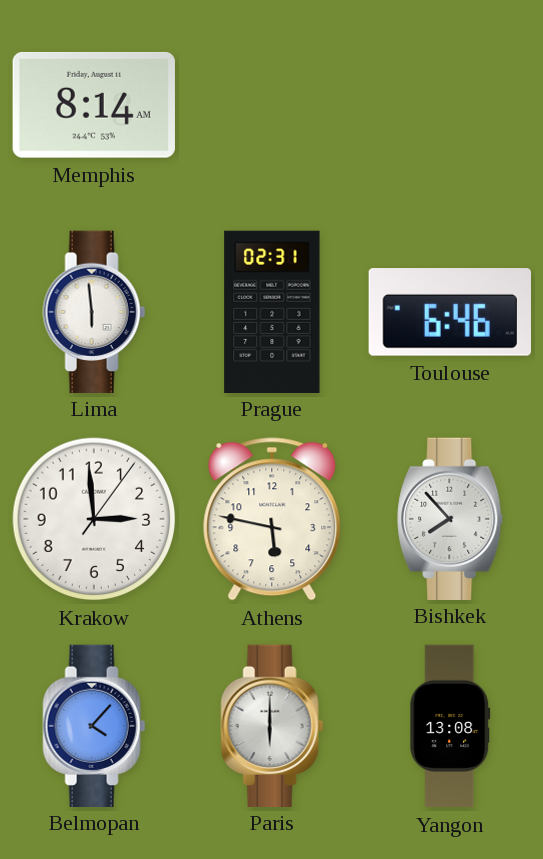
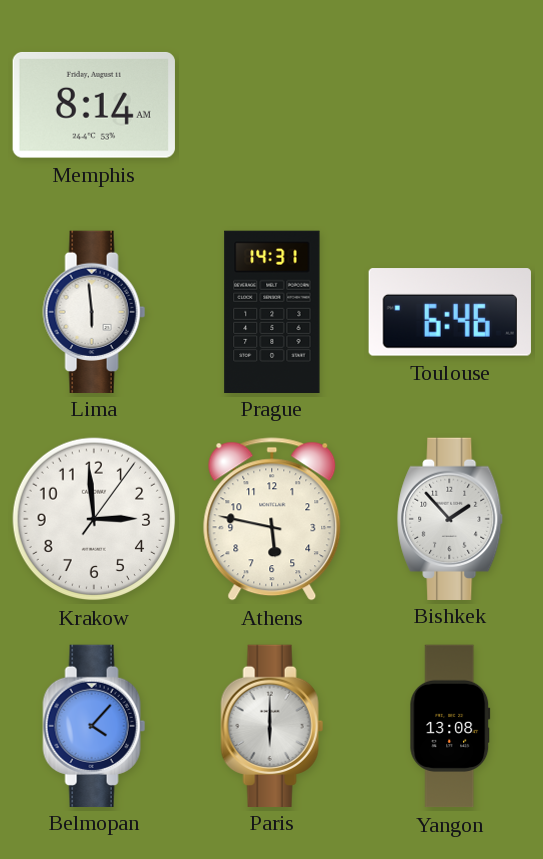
Prague: 02:31 -> 14:31 (272, 311)
Bishkek: 7:53 -> 1:53 (451, 518)
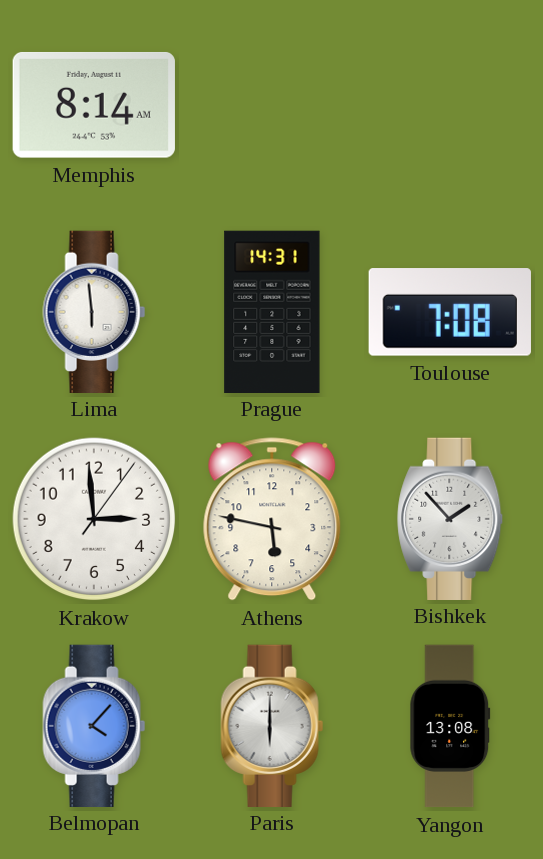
Toulouse: 6:46 -> 7:08 (450, 312)
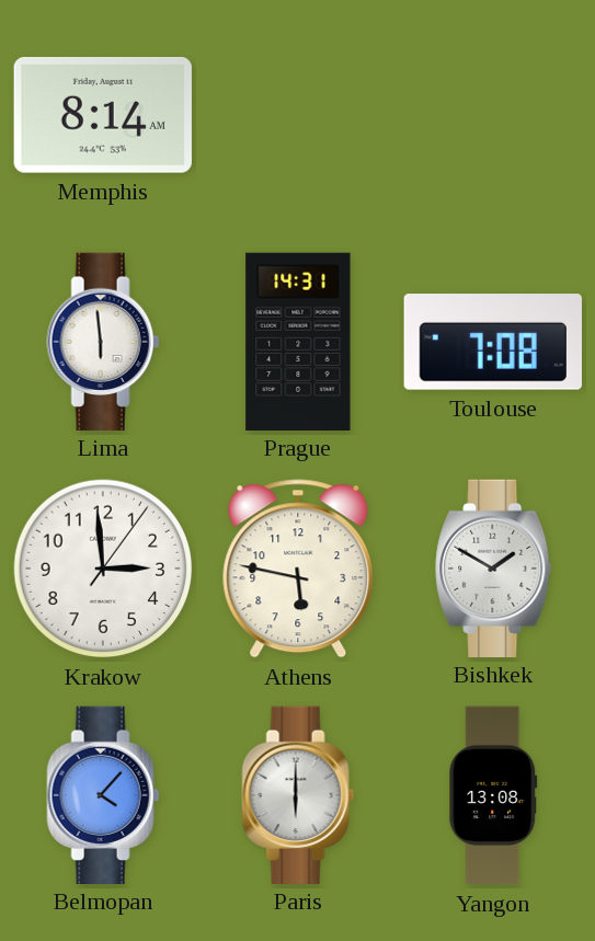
Bishkek: 1:53 -> 1:50 (494, 567)
